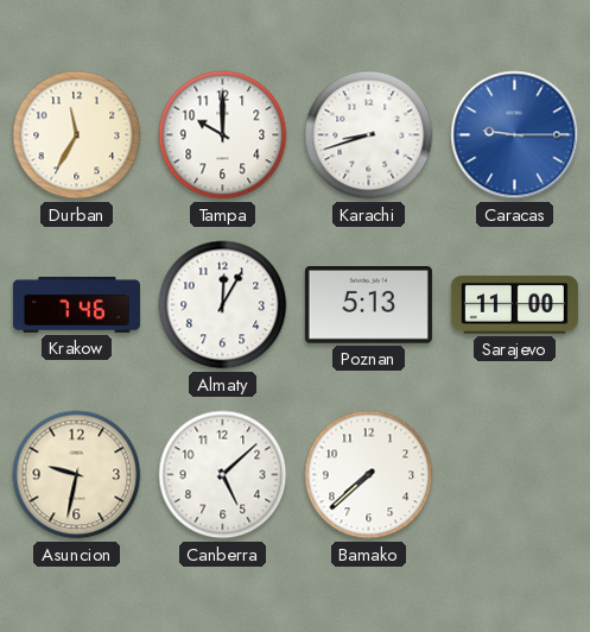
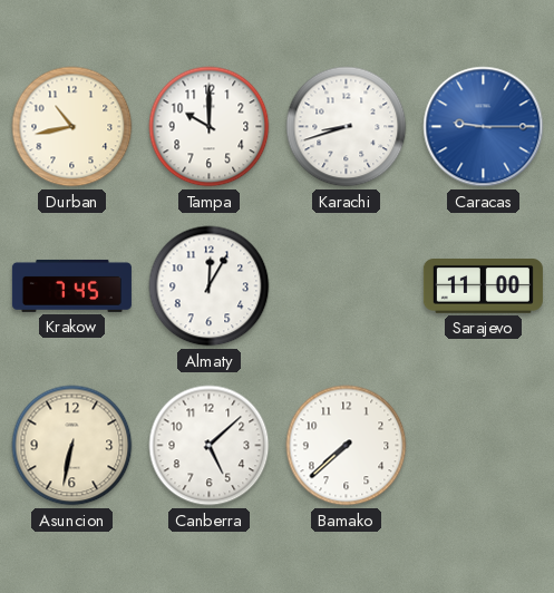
Durban: 11:35 -> 10:43 (72, 127)
Krakow: 7:46 -> 7:45 (71, 285)
Poznan: 5:13 -> none (368, 305)
Asuncion: 9:32 -> 6:32 (72, 446)
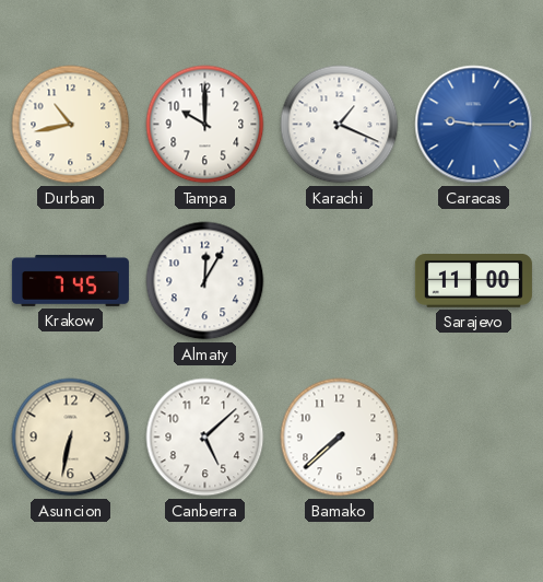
Karachi: 8:42 -> 1:19 (340, 125)
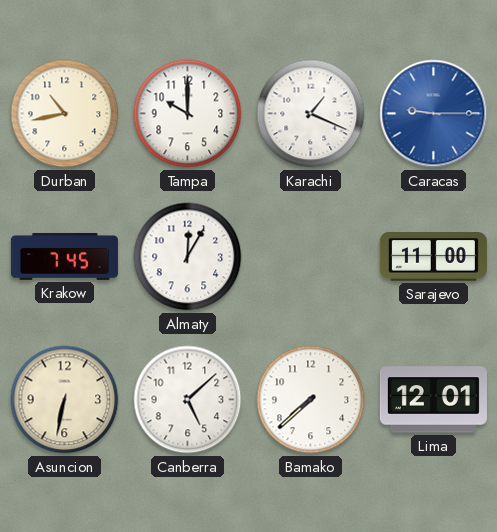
Lima: none -> 12:01 (433, 400)
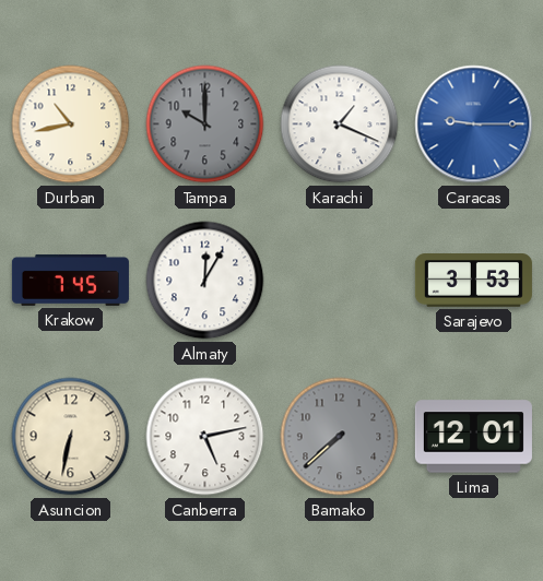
Tampa dial: white -> grey (205, 124)
Sarajevo: 11:00 -> 3:53 (473, 281)
Canberra: 5:08 -> 5:13 (205, 437)
Bamako dial: white -> grey (340, 437)
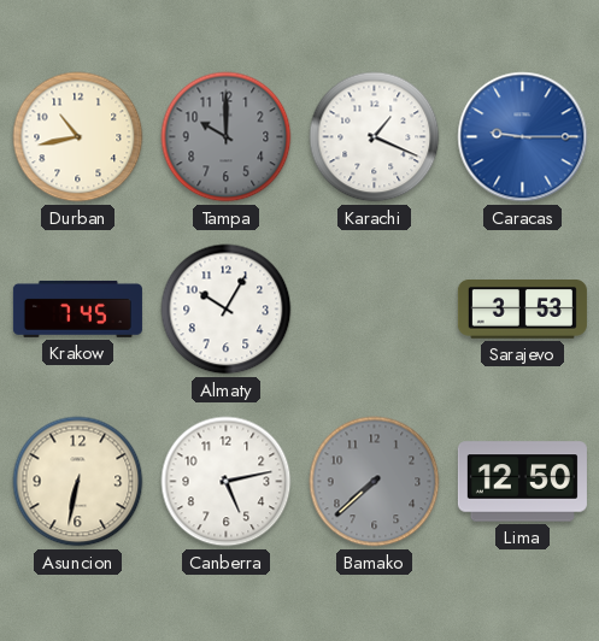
Almaty: 12:05 -> 10:05 (227, 310)
Lima: 12:01 -> 12:50 (522, 482)
